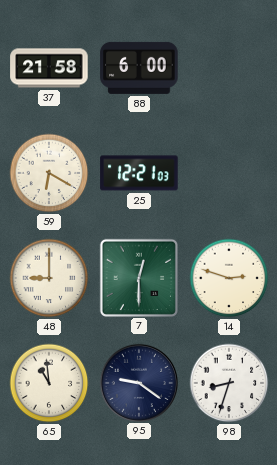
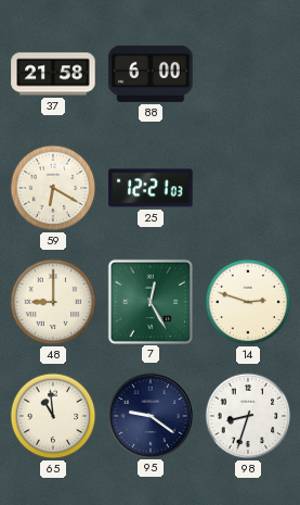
7: 12:30 -> 12:25 (149, 301)
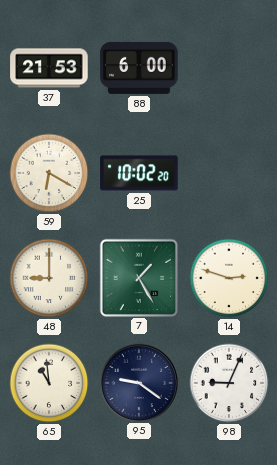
37: 21:58 -> 21:53 (49, 68)
25: 12:21 -> 10:02 (139, 173)
7: 12:25 -> 1:25 (138, 277)
98: 8:33 -> 9:04 (229, 383)
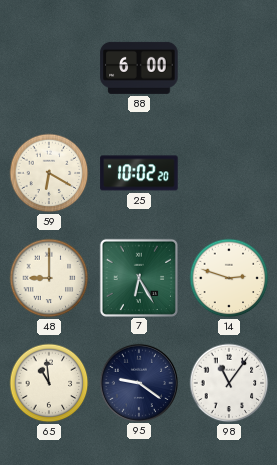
37: 21:53 -> none (49, 68)
7: 1:25 -> 6:25 (138, 277)
98: 9:04 -> 11:06 (229, 383)
